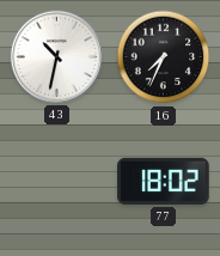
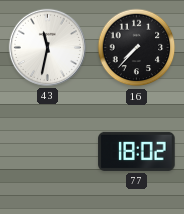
43: 10:32 -> 11:32 (47, 47)
16: 7:34 -> 7:37 (137, 48)
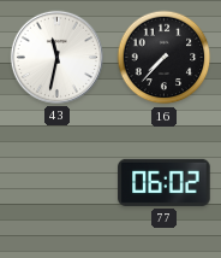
77: 18:02 -> 06:02 (165, 182)
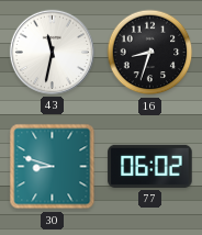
16: 7:37 -> 8:33 (150, 53)
30: none -> 8:48 (53, 167)
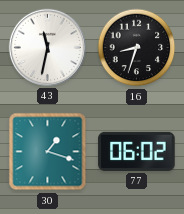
30: 8:48 -> 1:18 (48, 152)
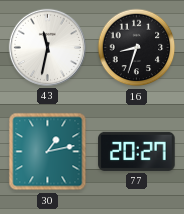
30: 1:18 -> 1:13 (48, 152)
77: 06:02 -> 20:27 (137, 151)
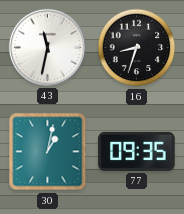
30: 1:13 -> 1:02 (48, 152)
77: 20:27 -> 09:35 (137, 151)
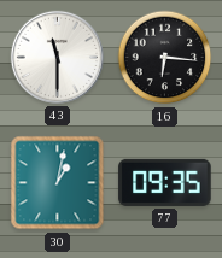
43: 11:32 -> 11:30 (57, 57)
16: 8:33 -> 6:16 (165, 58)
